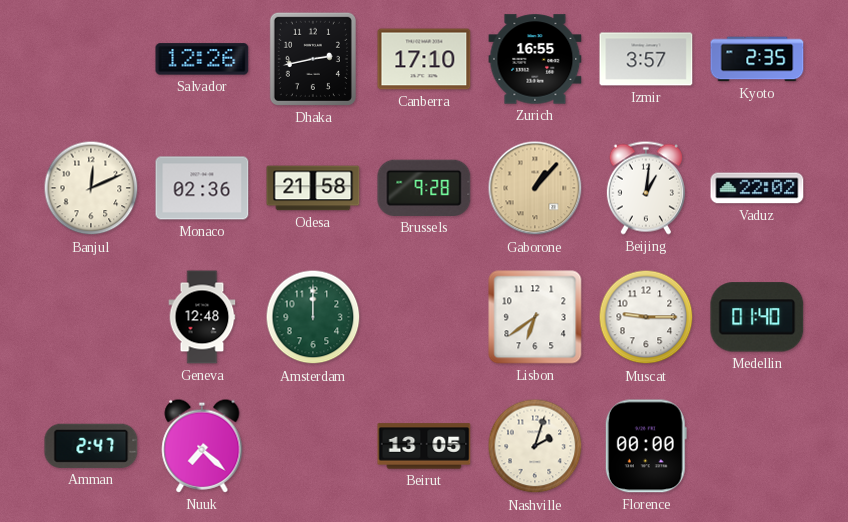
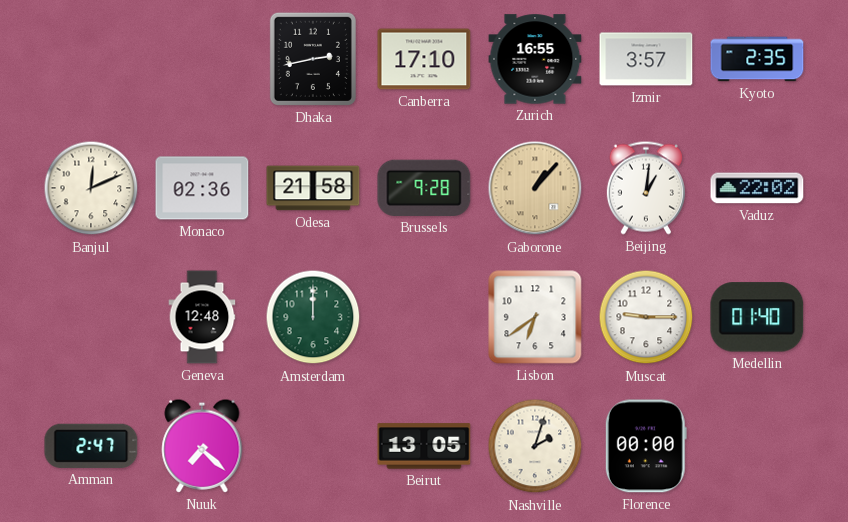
Salvador: 12:26 -> none (202, 59)
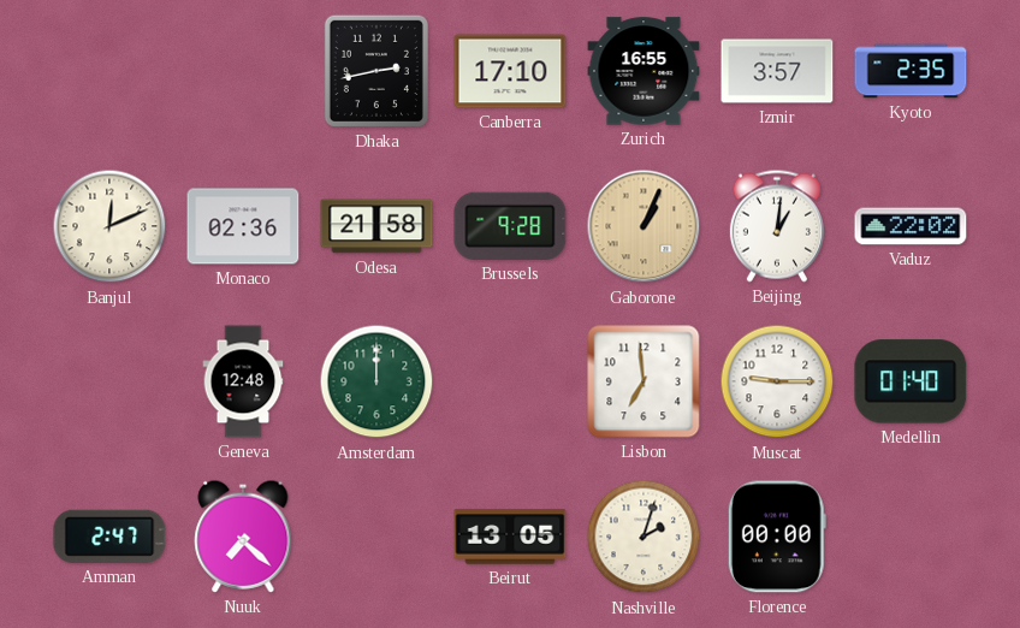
Gaborone: 1:07 -> 1:04 (644, 226)
Lisbon: 6:39 -> 6:59 (644, 381)
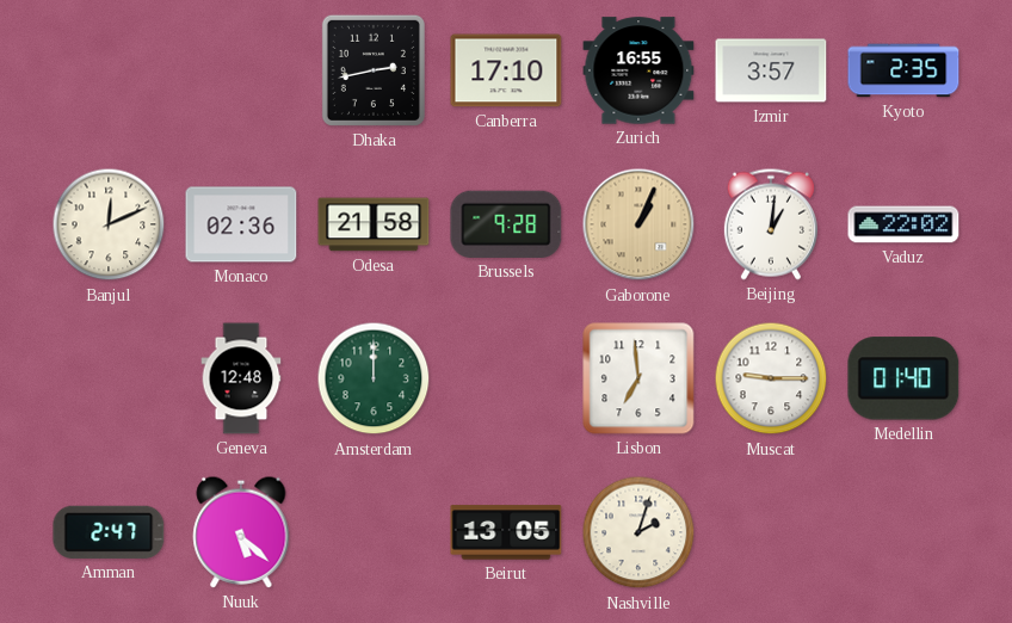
Nuuk: 7:22 -> 5:22 (241, 532)
Florence: 00:00 -> none (777, 537)
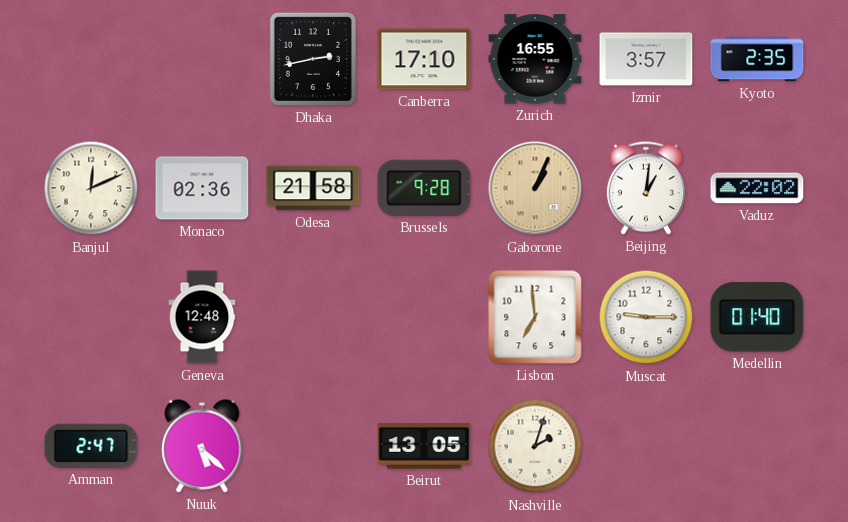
Amsterdam: 12:00 -> none (374, 378)
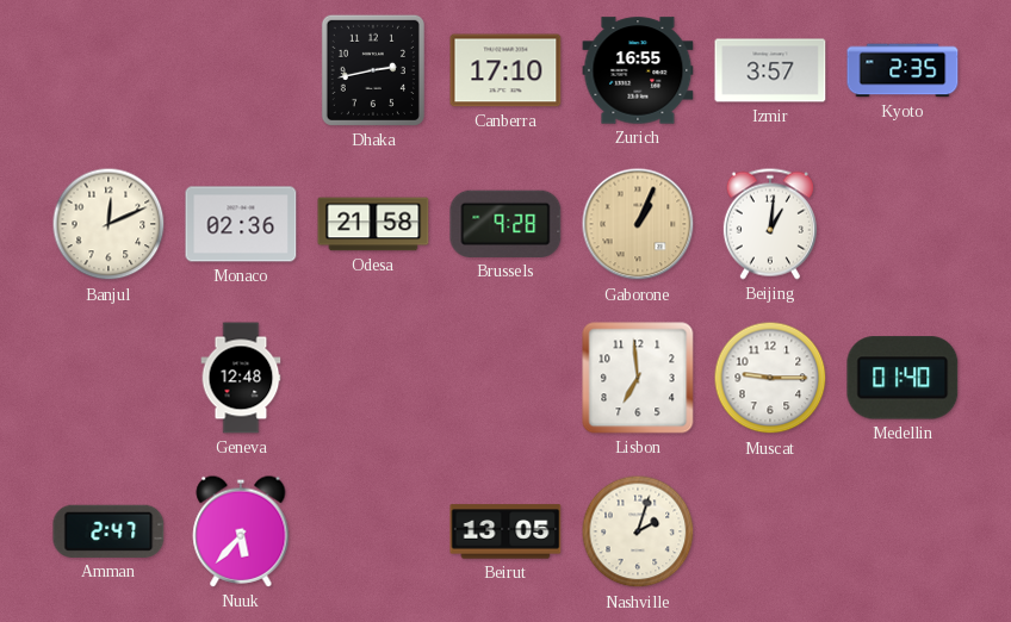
Vaduz: 22:02 -> none (757, 188)
Nuuk: 5:22 -> 5:37 (241, 531)
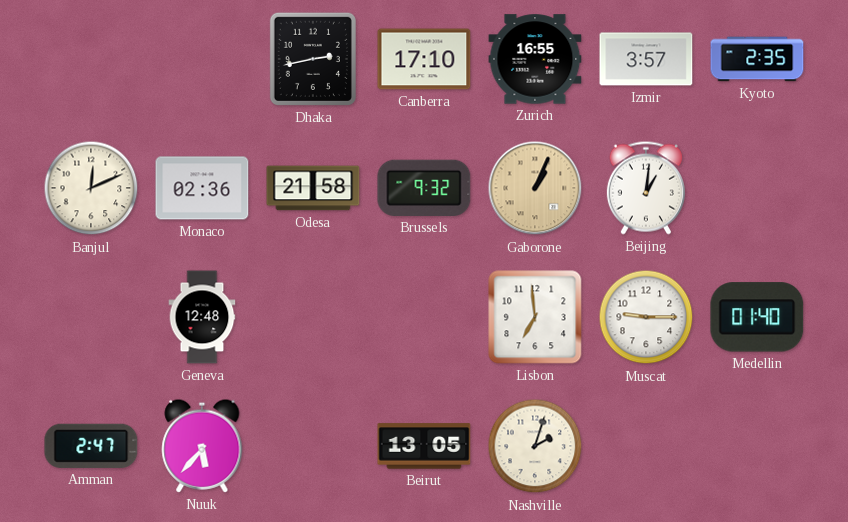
Brussels: 9:28 -> 9:32 (424, 188)
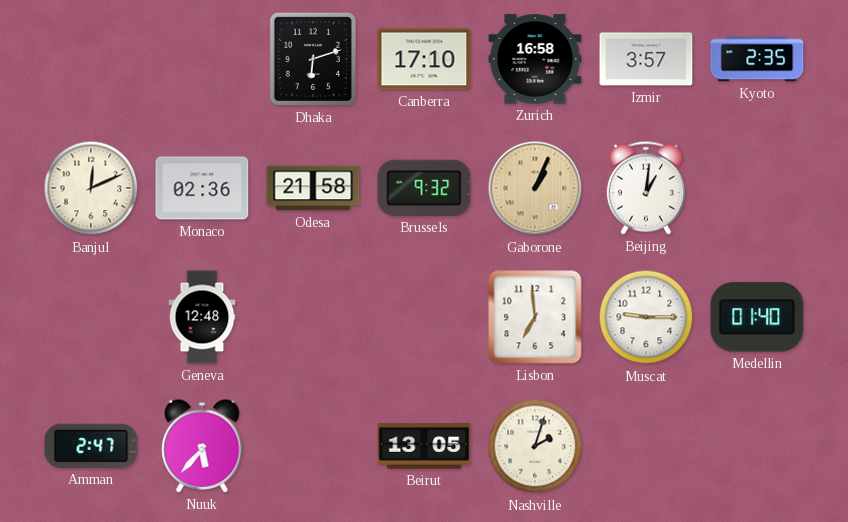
Dhaka: 2:43 -> 6:12 (313, 59)
Zurich: 16:55 -> 16:58 (535, 59)
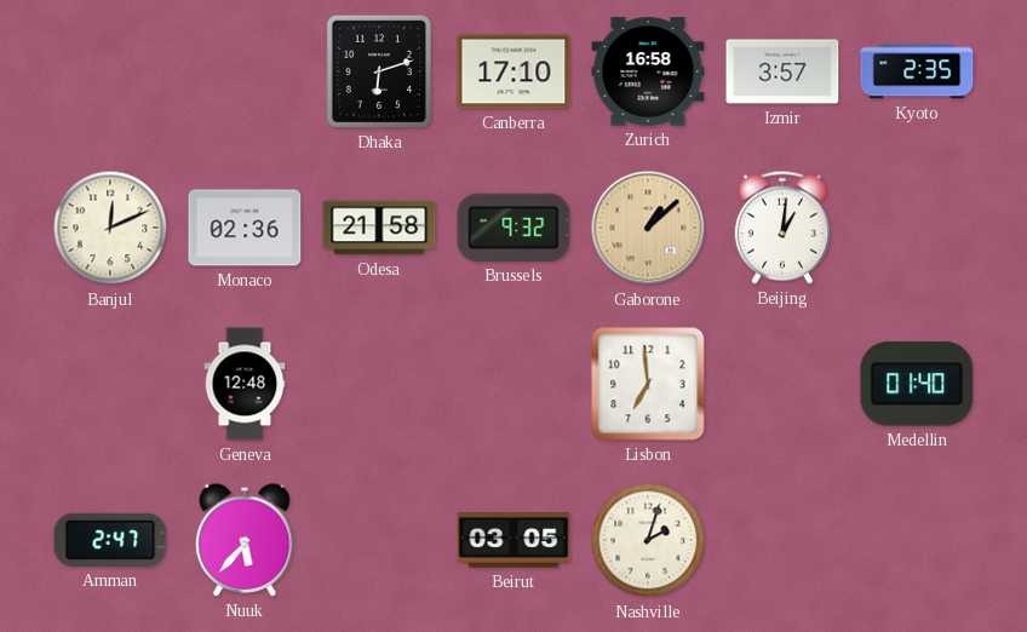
Gaborone: 1:04 -> 1:08 (648, 228)
Muscat: 9:15 -> none (646, 317)
Beirut: 13:05 -> 03:05 (513, 540)
